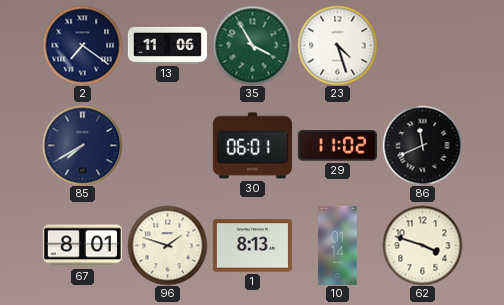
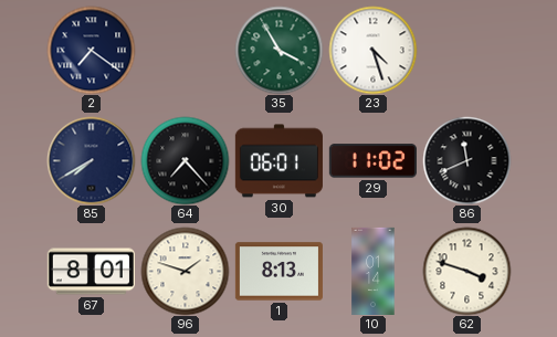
13: 11:06 -> none (167, 45)
64: none -> 7:23 (185, 160)
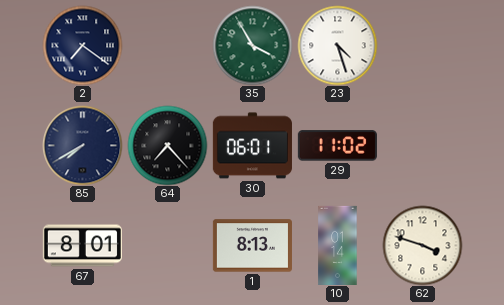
86: 11:41 -> none (466, 160)
96: 1:48 -> none (185, 271)
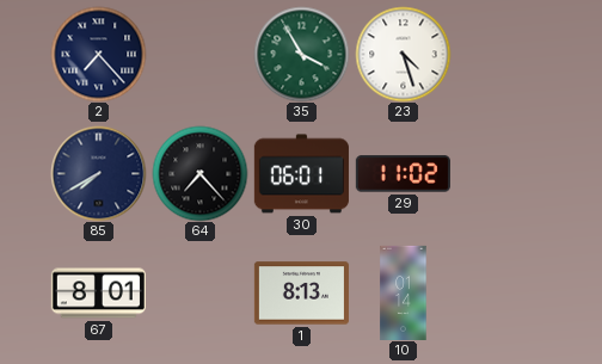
2: 7:21 -> 7:23 (98, 54)
62: 3:48 -> none (422, 245)
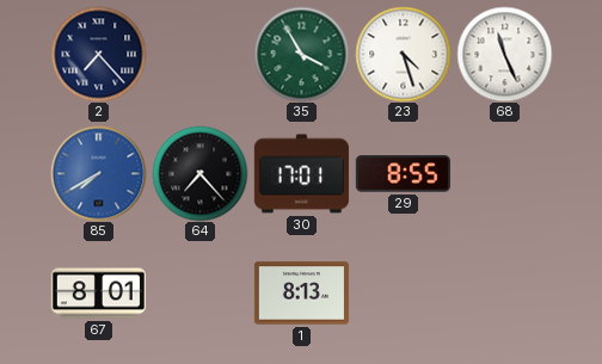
68: none -> 11:26 (504, 54)
85 dial: navy -> blue (98, 173)
30: 06:01 -> 17:01 (301, 174)
29: 11:02 -> 8:55 (403, 174)
10: 01:14 -> none (404, 292)
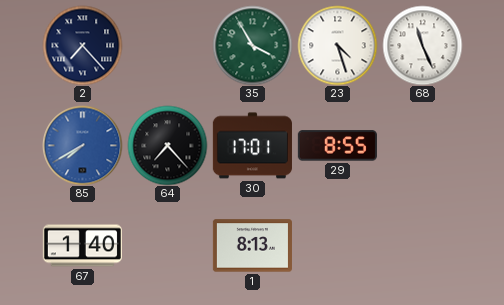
67: 8:01 -> 1:40 (82, 246)
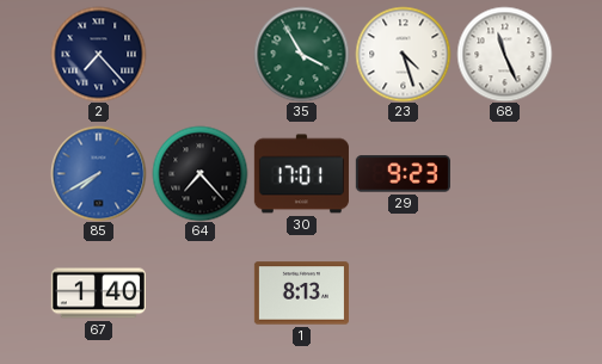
29: 8:55 -> 9:23 (403, 174)
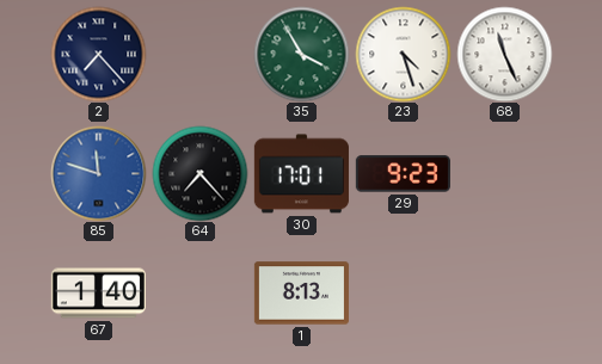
85: 7:40 -> 11:48 (98, 173)
